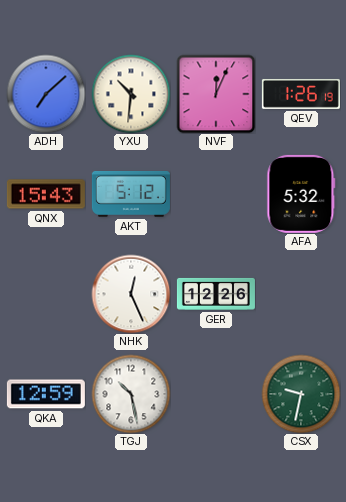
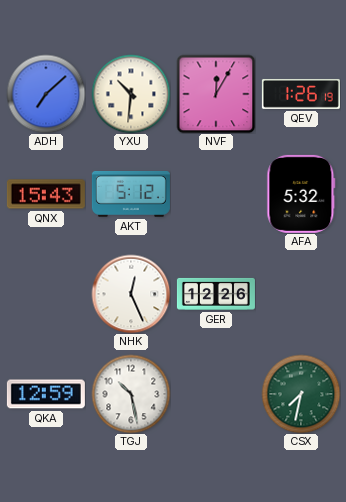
NVF: 12:04 -> 12:05 (216, 94)
CSX: 9:32 -> 7:32 (301, 394)
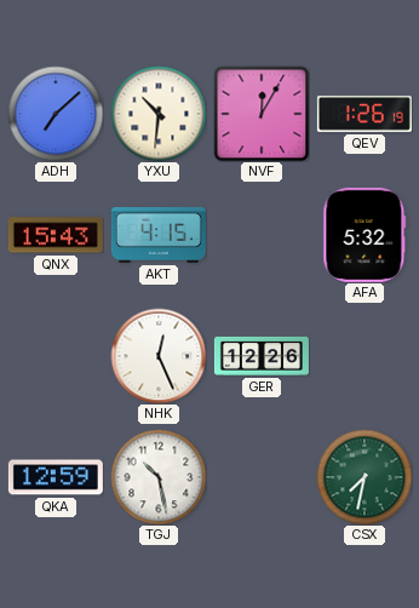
AKT: 5:12 -> 4:15 (159, 235)
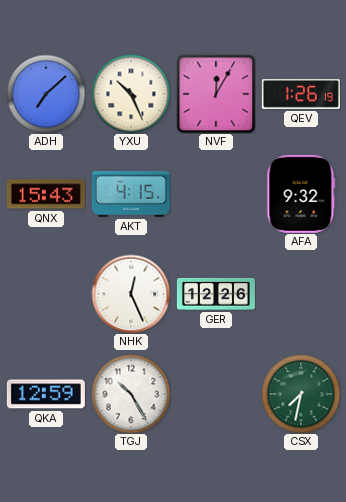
YXU: 10:31 -> 10:26 (131, 94)
AFA: 5:32 -> 9:32 (301, 194)
TGJ: 10:28 -> 10:25 (131, 394)
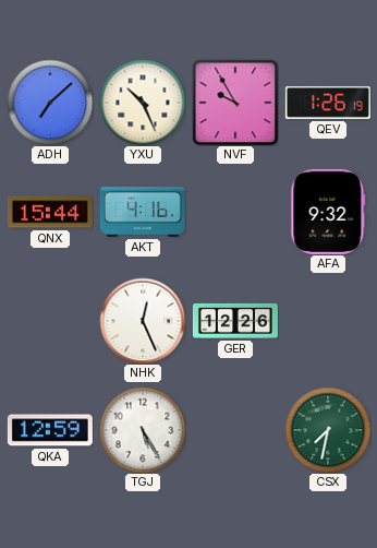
NVF: 12:05 -> 9:55 (235, 103)
QNX: 15:43 -> 15:44 (50, 212)
AKT: 4:15 -> 4:16 (143, 212)
TGJ: 10:25 -> 5:25 (143, 430)
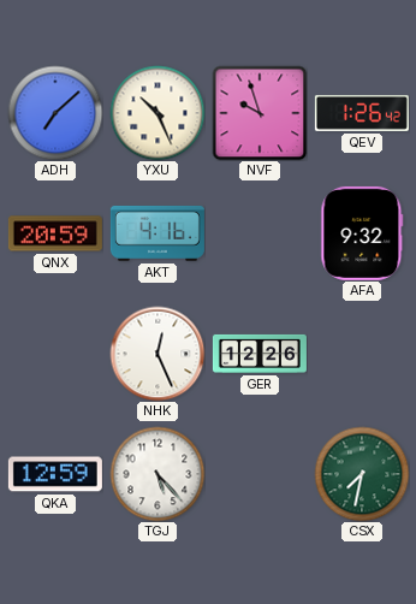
NVF: 9:55 -> 9:57 (260, 113)
QEV: 1:26:19 -> 1:26:42 (362, 113)
QNX: 15:44 -> 20:59 (55, 233)
TGJ: 5:25 -> 5:23 (158, 474)
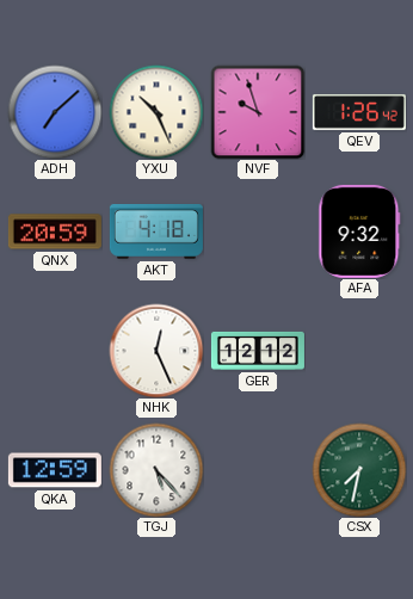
AKT: 4:16 -> 4:18 (156, 231)
GER: 12:26 -> 12:12 (258, 351)
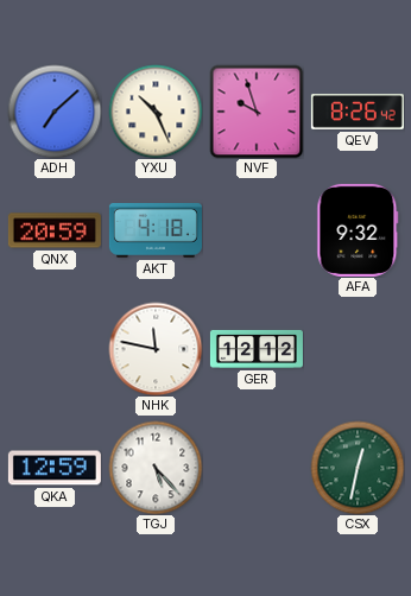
QEV: 1:26 -> 8:26 (358, 112)
NHK: 12:26 -> 11:47 (156, 349)
CSX: 7:32 -> 12:32 (358, 468)
